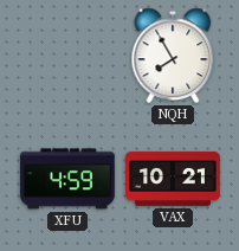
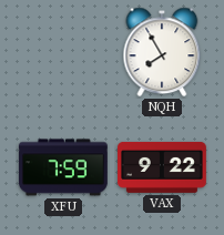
XFU: 4:59 -> 7:59 (63, 167)
VAX: 10:21 -> 9:22 (163, 167)
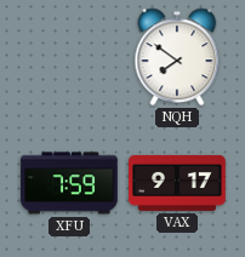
NQH: 7:55 -> 7:51 (177, 57)
VAX: 9:22 -> 9:17 (178, 183)
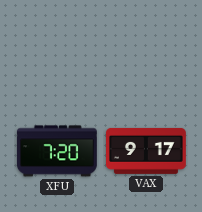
NQH: 7:51 -> none (177, 57)
XFU: 7:59 -> 7:20 (57, 151)
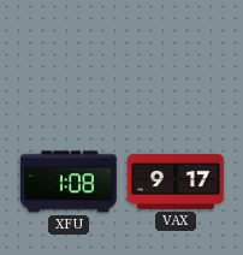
XFU: 7:20 -> 1:08 (69, 182)
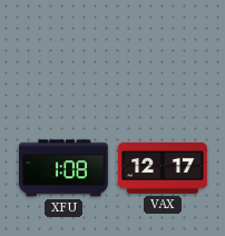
VAX: 9:17 -> 12:17 (164, 168)
